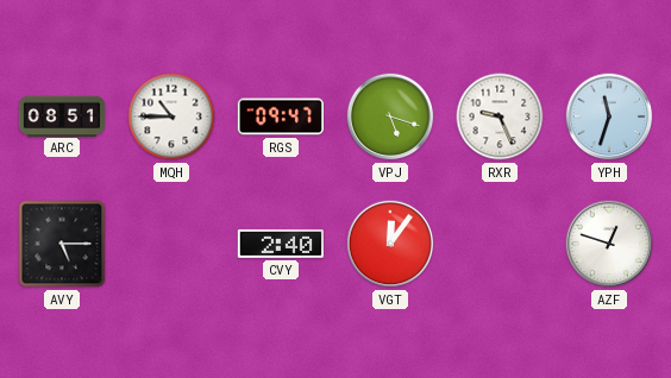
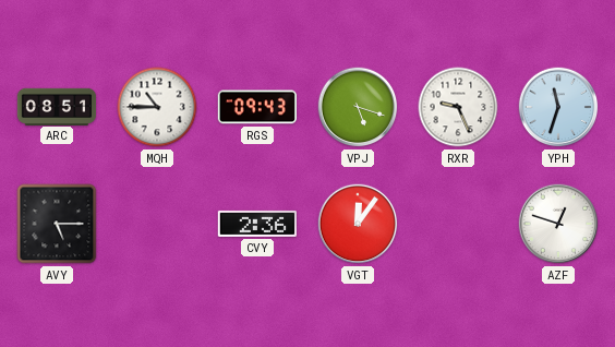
RGS: 09:47 -> 09:43 (256, 107)
CVY: 2:40 -> 2:36 (256, 224)
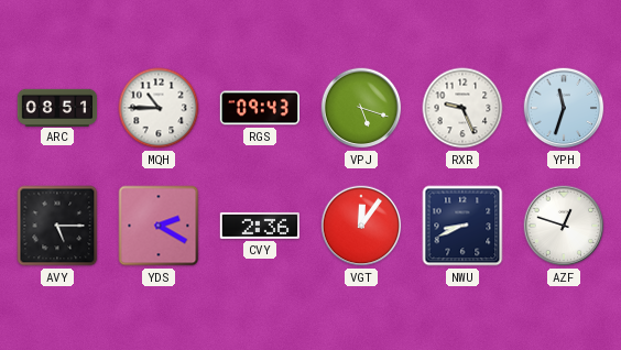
YDS: none -> 2:20 (159, 226)
NWU: none -> 8:41 (462, 226)
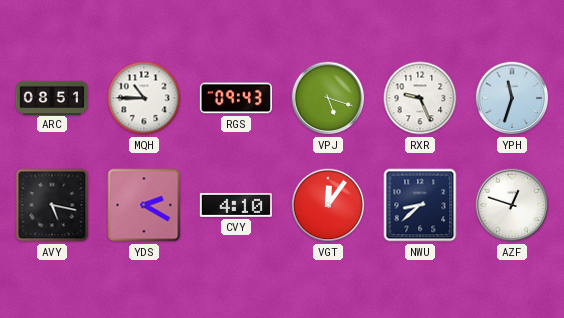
AVY: 5:15 -> 5:17 (52, 205)
CVY: 2:36 -> 4:10 (235, 205)
NWU: 8:41 -> 8:38 (420, 205)
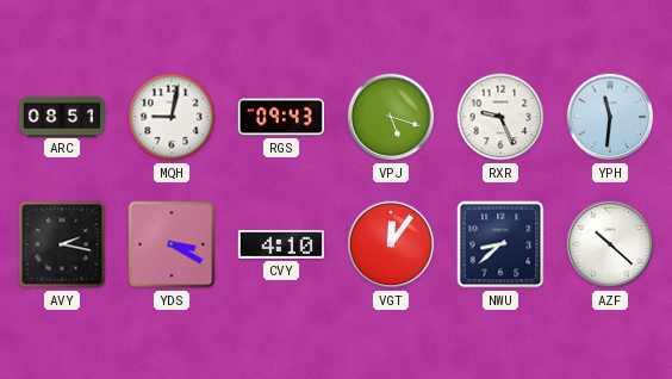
MQH: 10:45 -> 9:02 (172, 117)
YPH: 11:33 -> 11:31 (610, 117)
AVY: 5:17 -> 2:17 (62, 244)
YDS: 2:20 -> 3:20 (172, 244)
AZF: 12:48 -> 10:22 (610, 244)
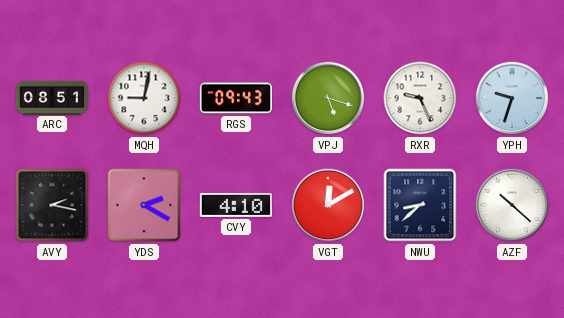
YPH: 11:31 -> 9:33 (512, 98)
YDS: 3:20 -> 2:20 (144, 205)
VGT: 12:06 -> 12:10 (328, 205)
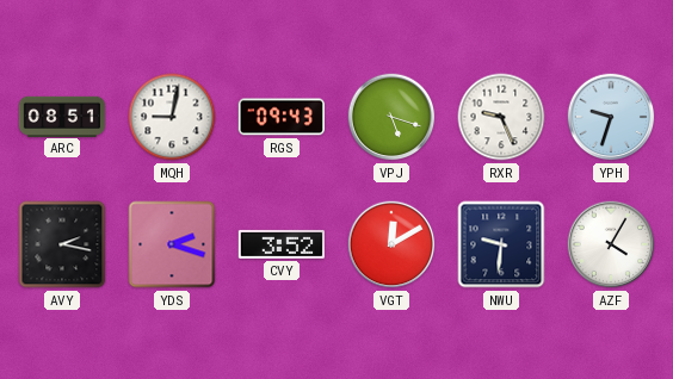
YDS: 2:20 -> 2:18 (172, 244)
CVY: 4:10 -> 3:52 (280, 244)
NWU: 8:38 -> 9:31 (501, 244)
AZF: 10:22 -> 4:05 (611, 244)
